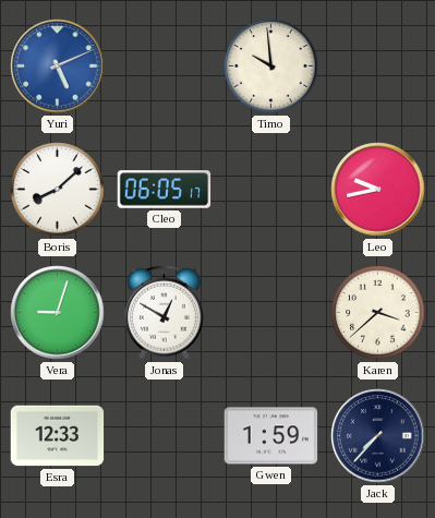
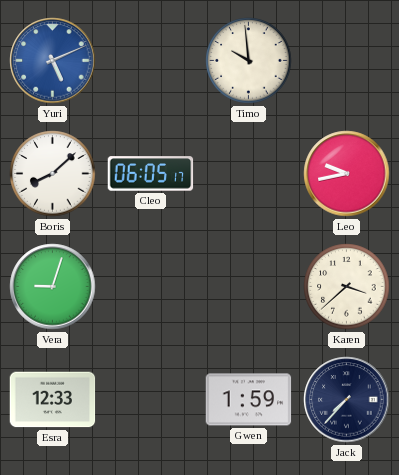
Jonas: 12:50 -> none (165, 312)
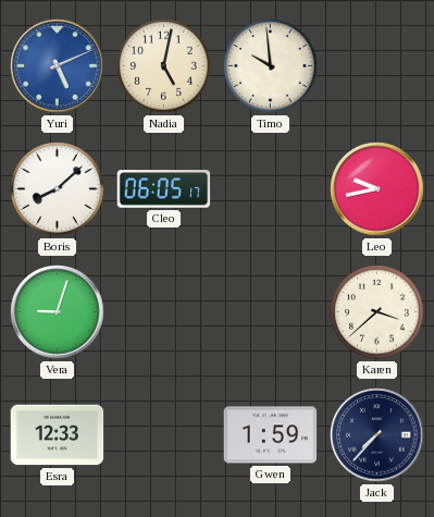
Nadia: none -> 5:02 (164, 66)
